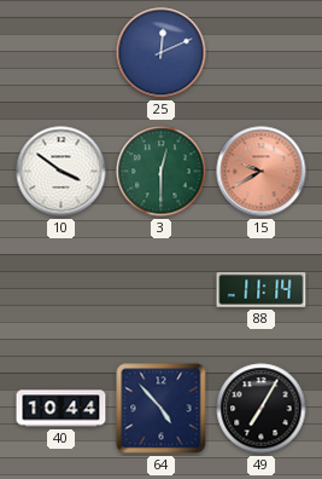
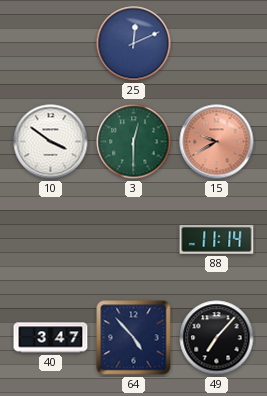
40: 10:44 -> 3:47 (51, 338)
49: 7:05 -> 7:07 (217, 338)
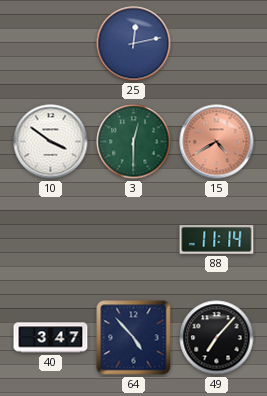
25: 12:11 -> 12:13 (134, 44)
15: 9:40 -> 4:40 (217, 142)
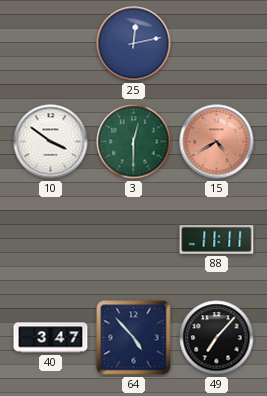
88: 11:14 -> 11:11 (217, 240)
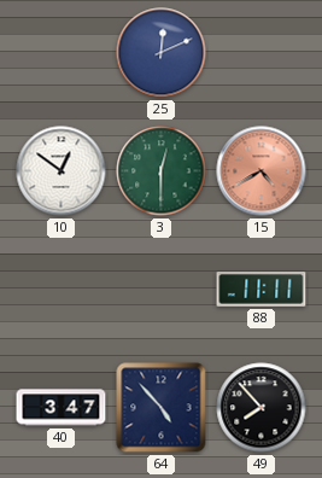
25: 12:13 -> 12:11 (162, 53)
10: 3:51 -> 12:51 (62, 171)
49: 7:07 -> 7:53 (262, 408)
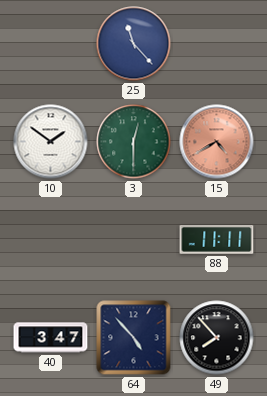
25: 12:11 -> 11:23 (134, 44)
10: 12:51 -> 1:51 (51, 142)
